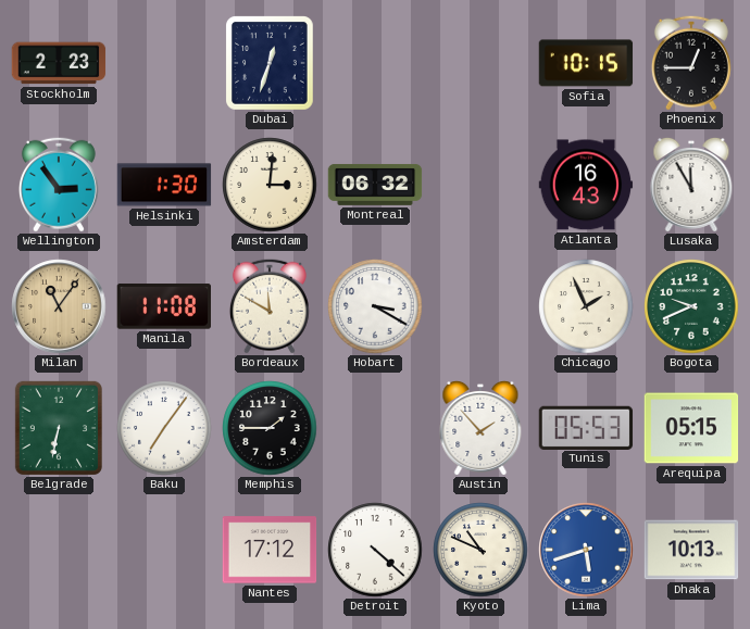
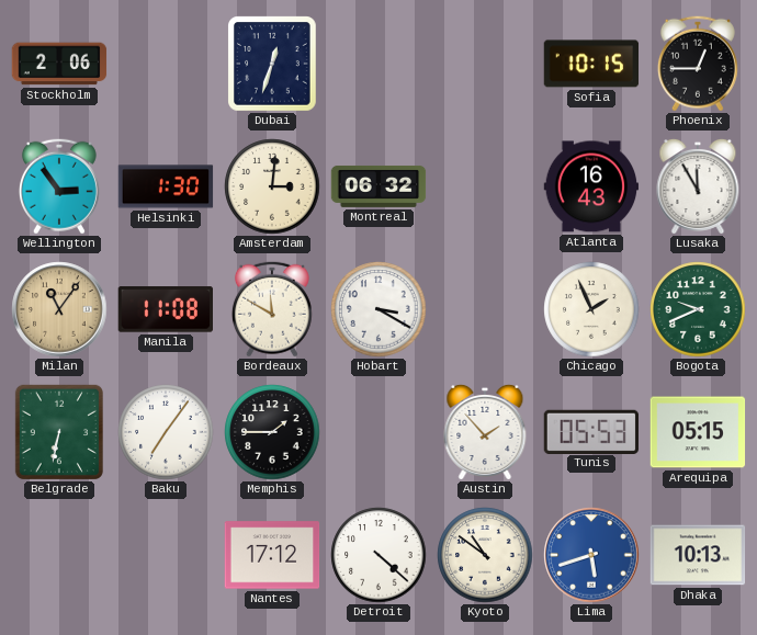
Stockholm: 2:23 -> 2:06 (59, 64)
Kyoto: 10:49 -> 10:51 (485, 555)
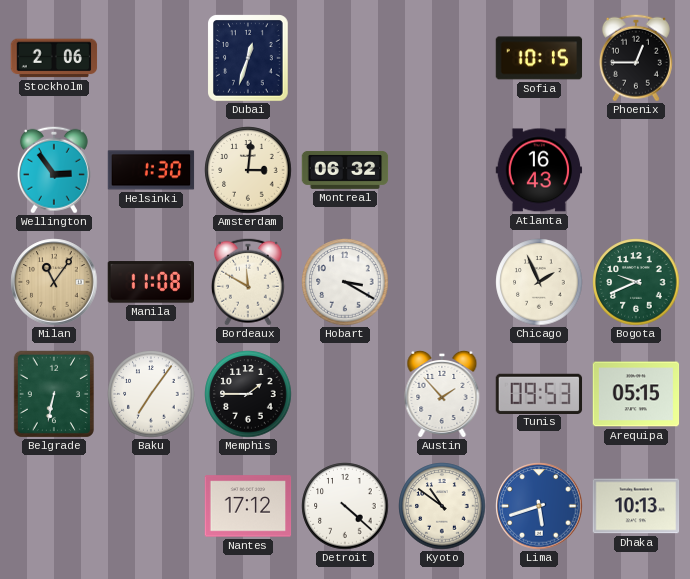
Lusaka: 11:55 -> none (698, 186)
Tunis: 05:53 -> 09:53 (539, 393)
